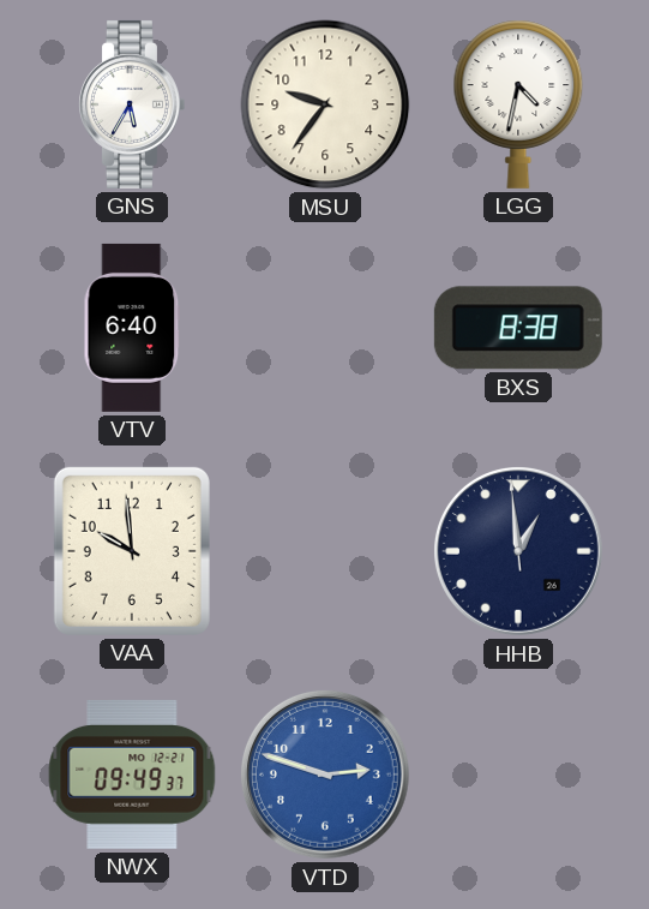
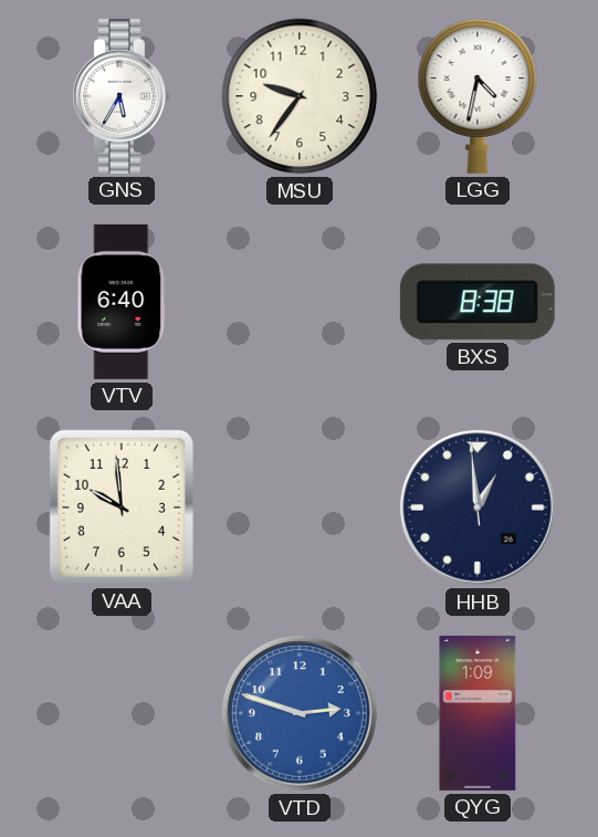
NWX: 09:49 -> none (132, 775)
QYG: none -> 1:09 (478, 713)
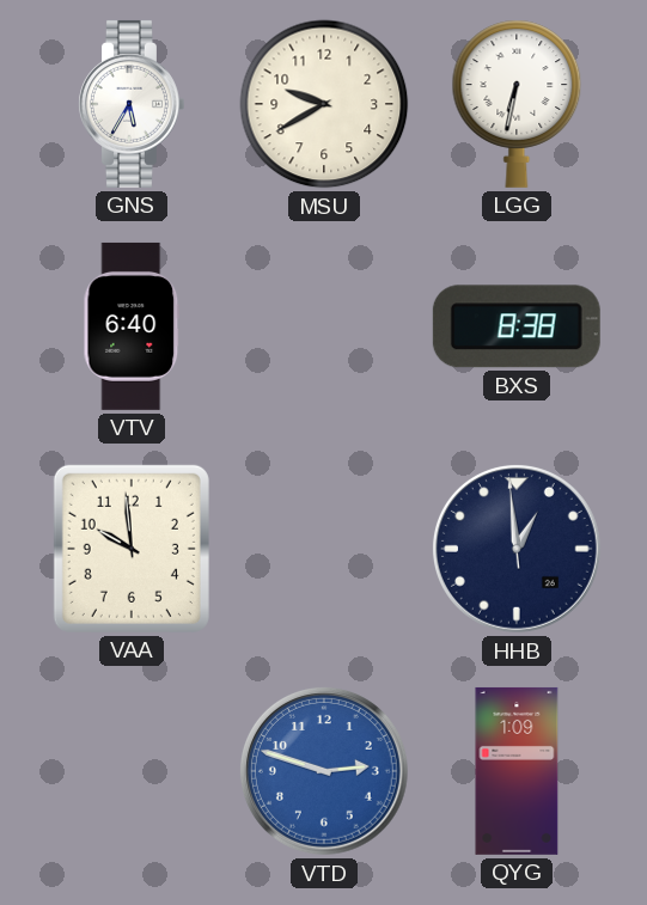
MSU: 9:36 -> 9:40 (324, 104)
LGG: 4:32 -> 6:32 (517, 104)
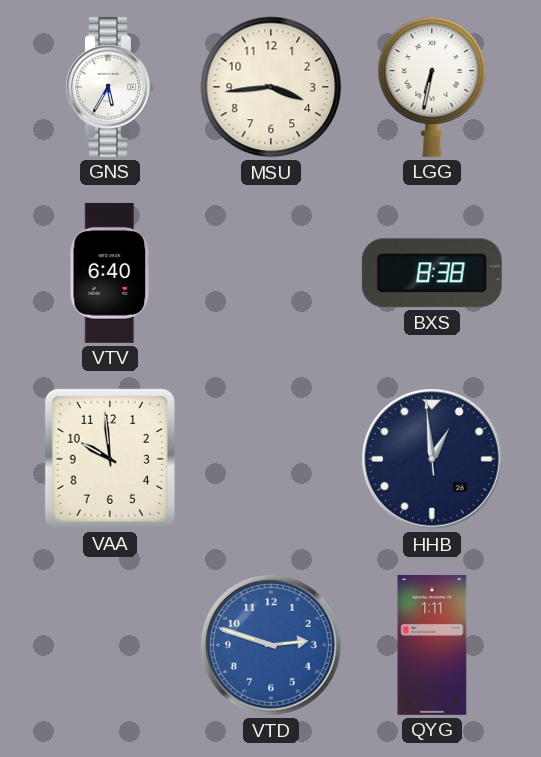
MSU: 9:40 -> 3:44 (271, 87)
QYG: 1:09 -> 1:11 (432, 645)
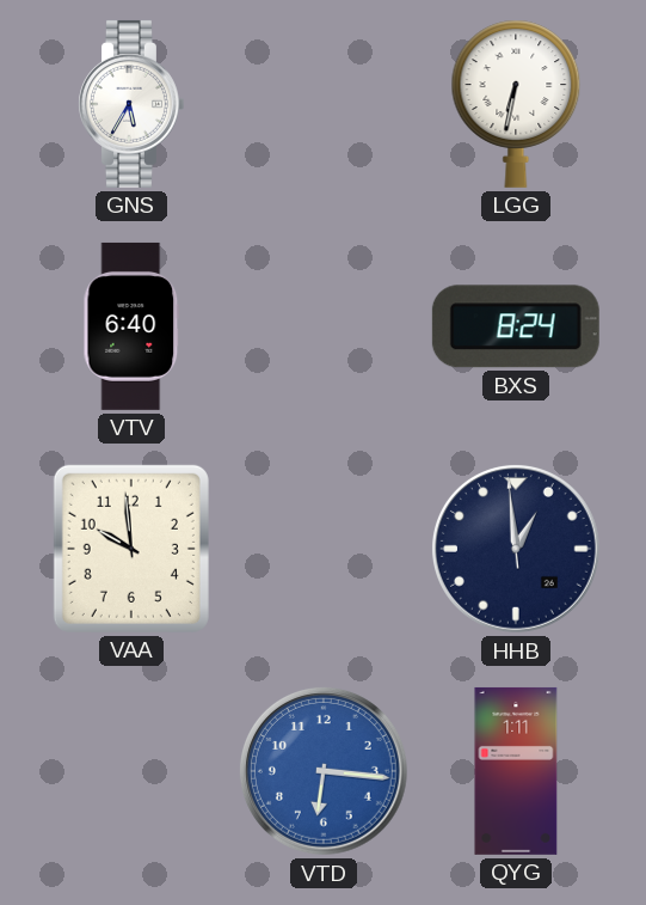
MSU: 3:44 -> none (271, 87)
BXS: 8:38 -> 8:24 (516, 326)
VTD: 2:48 -> 6:16 (324, 771)
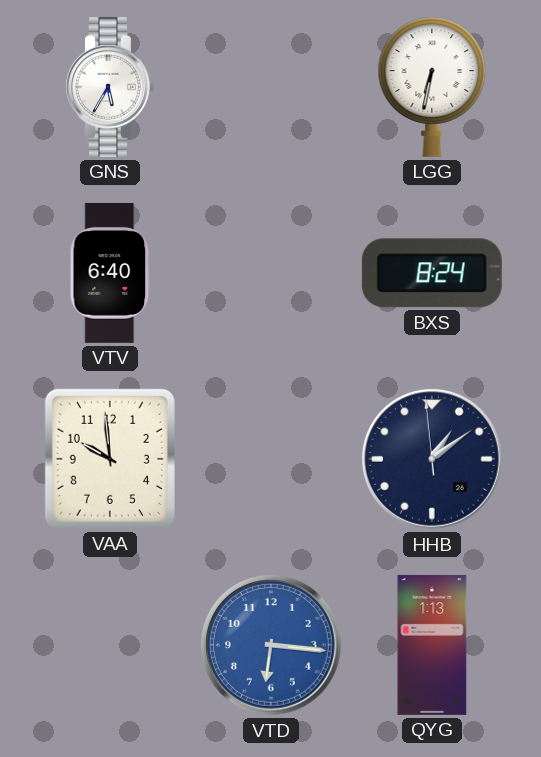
HHB: 12:58 -> 1:08 (432, 459)
QYG: 1:11 -> 1:13 (432, 645)
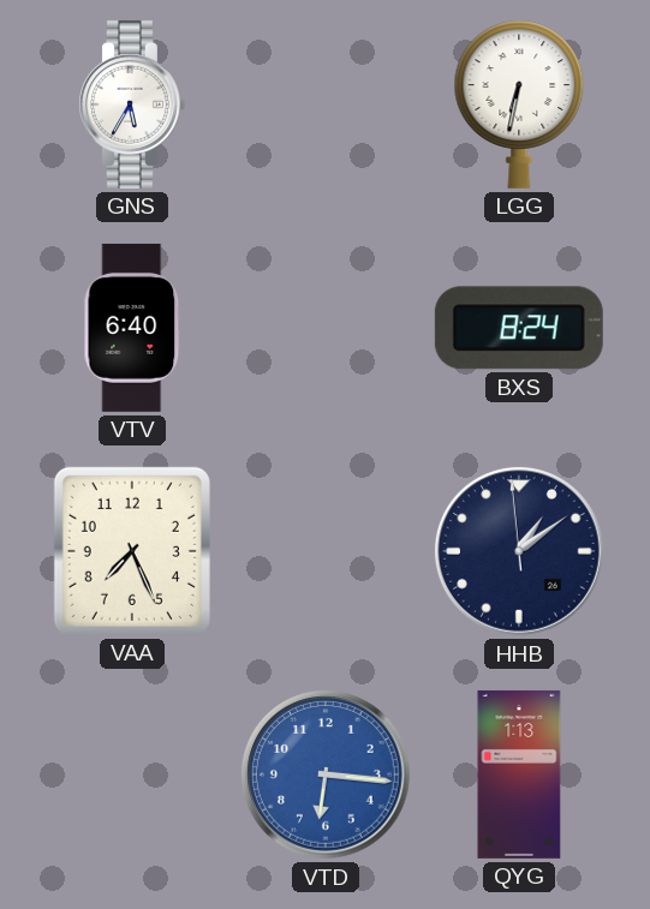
VAA: 9:59 -> 7:26 (132, 551)
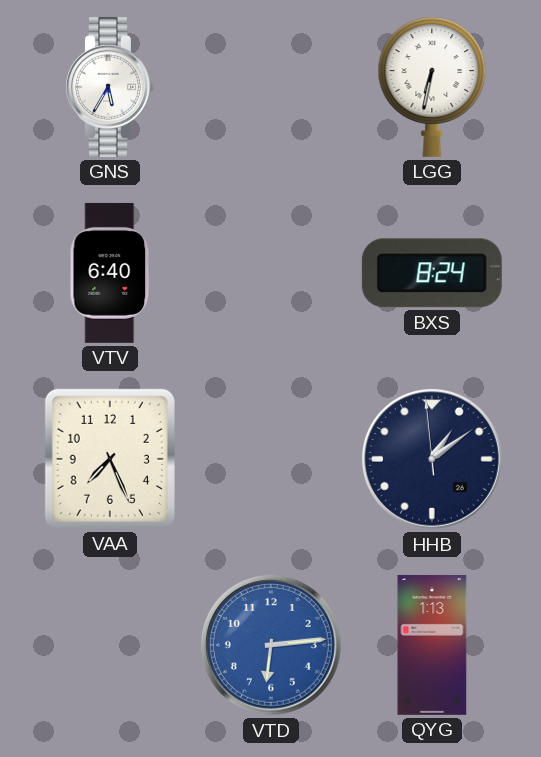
VTD: 6:16 -> 6:14 (271, 645)
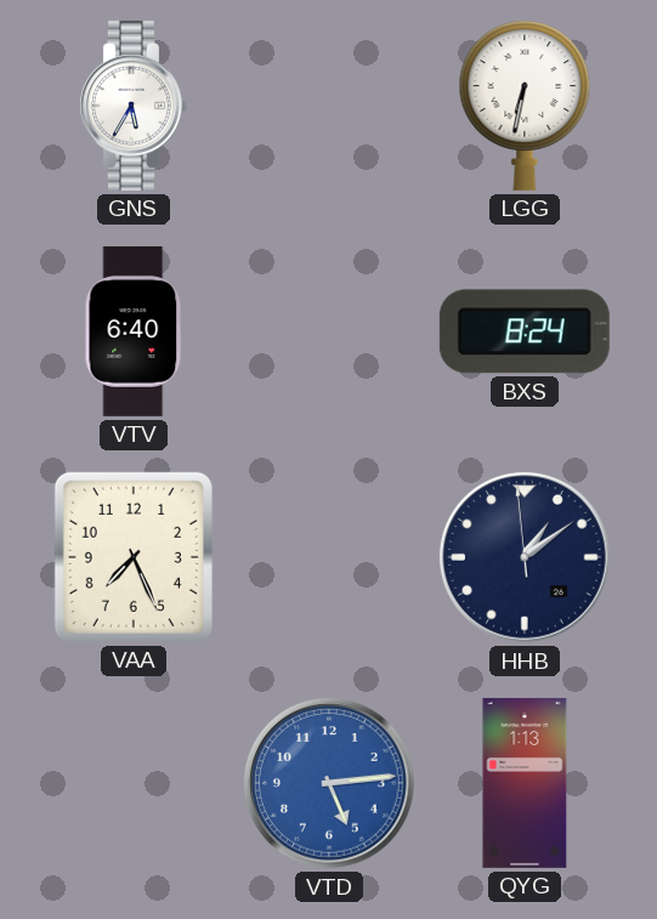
VTD: 6:14 -> 5:14 (329, 783)
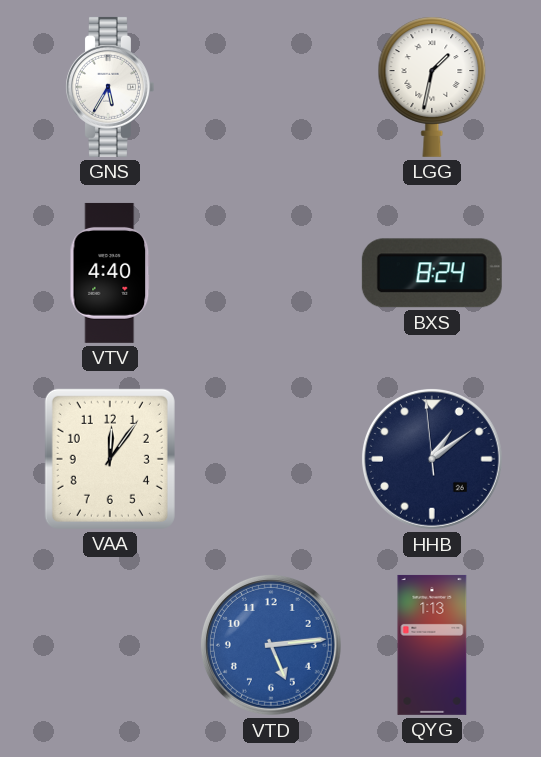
LGG: 6:32 -> 1:32 (432, 87)
VTV: 6:40 -> 4:40 (110, 273)
VAA: 7:26 -> 12:06 (110, 459)
